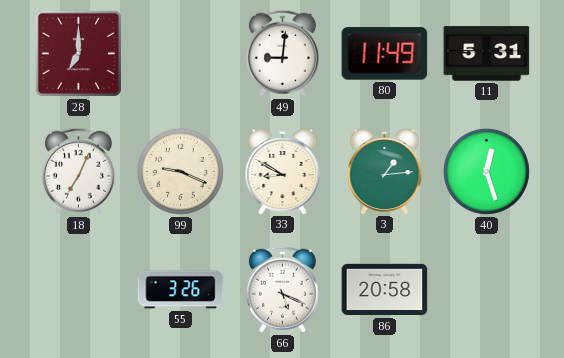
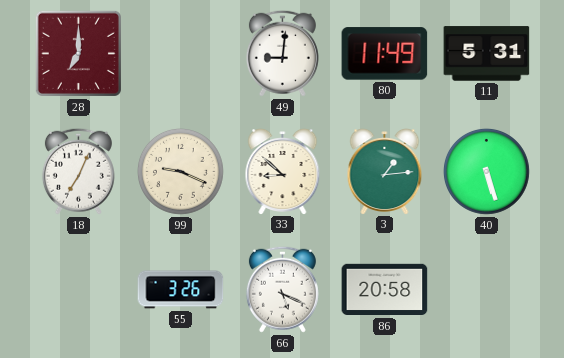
33: 8:50 -> 8:52 (283, 172)
40: 12:27 -> 5:27 (486, 171)
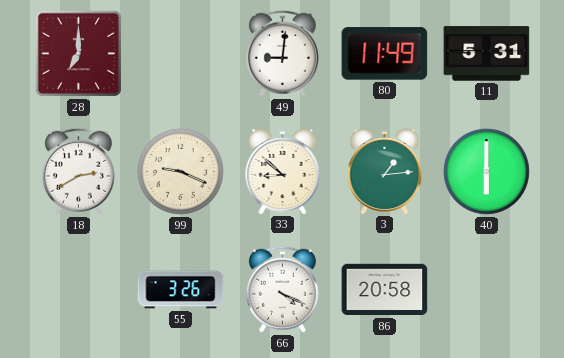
18: 7:04 -> 2:40 (78, 171)
40: 5:27 -> 6:00 (486, 171)
66: 5:19 -> 4:19 (282, 289)
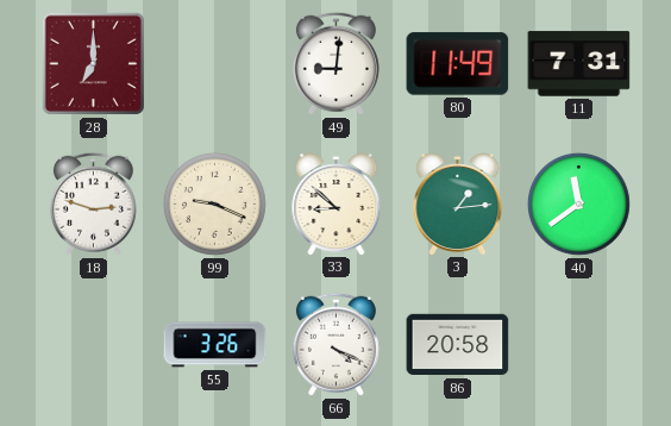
11: 5:31 -> 7:31 (579, 64)
18: 2:40 -> 2:48 (93, 203)
40: 6:00 -> 11:39 (578, 203)
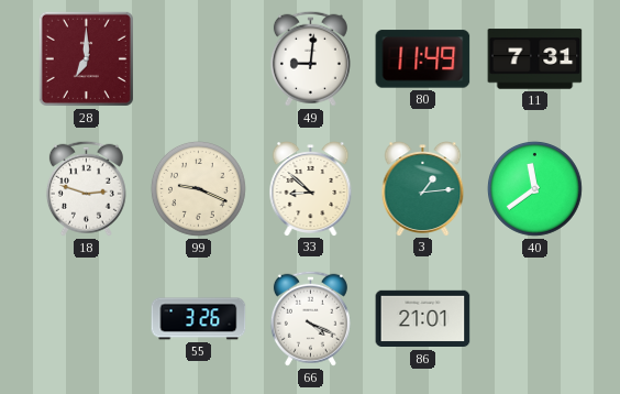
86: 20:58 -> 21:01 (423, 319)
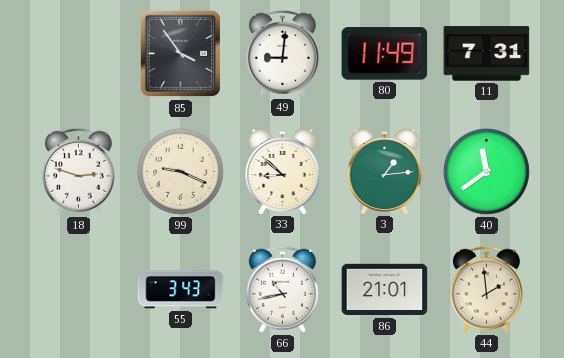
28: 7:00 -> none (86, 58)
85: none -> 3:54 (181, 54)
55: 3:26 -> 3:43 (181, 290)
66: 4:19 -> 10:43 (282, 289)
44: none -> 1:59 (486, 289)
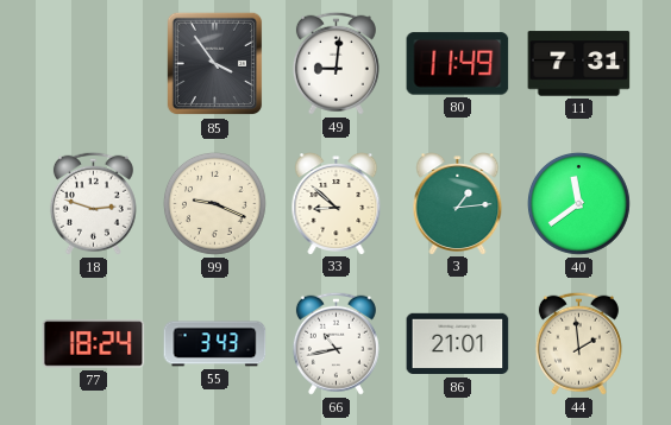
77: none -> 18:24 (94, 344)
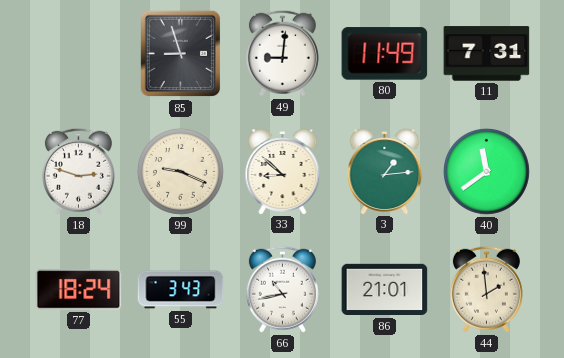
85: 3:54 -> 8:57 (181, 54)
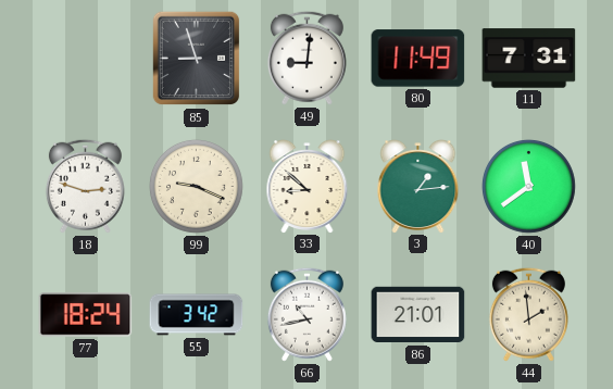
55: 3:43 -> 3:42 (197, 315)
